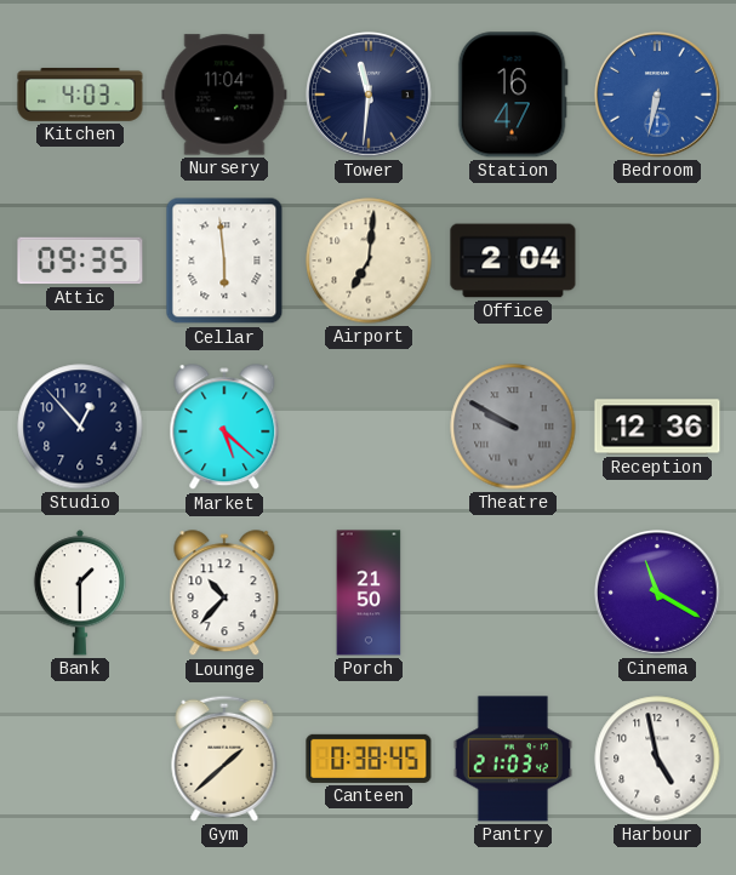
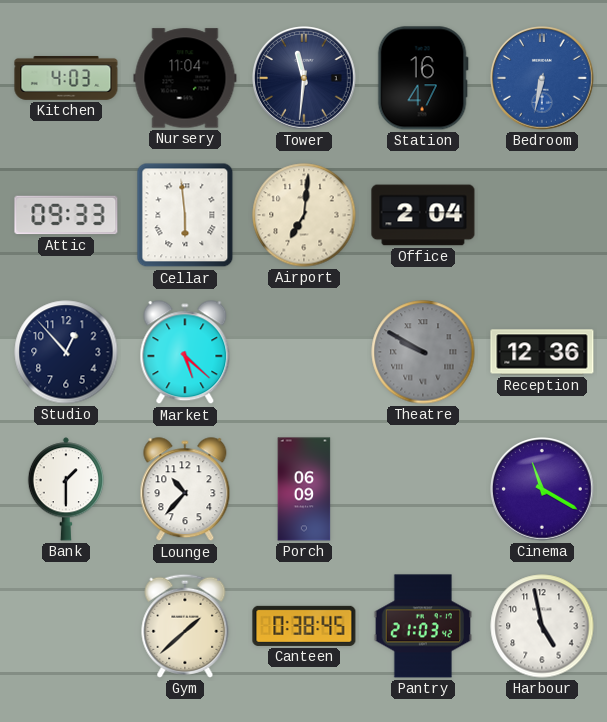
Attic: 09:35 -> 09:33 (66, 215)
Porch: 21:50 -> 06:09 (304, 489)
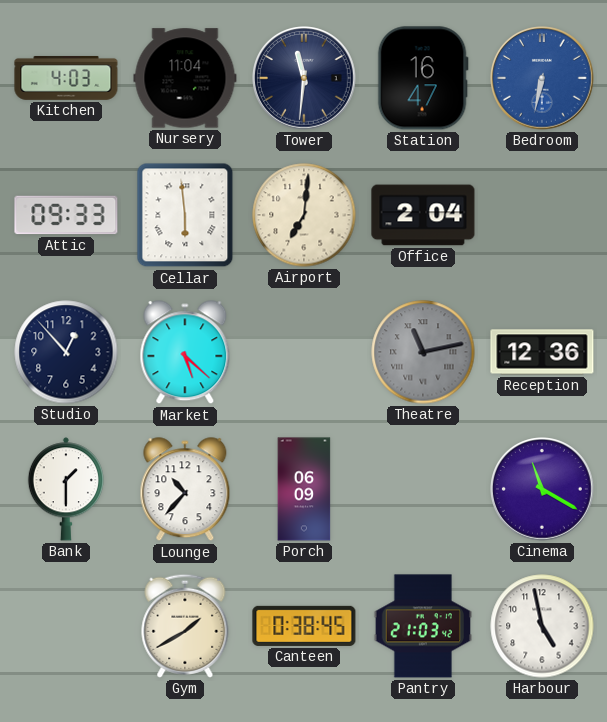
Theatre: 9:50 -> 11:13 (423, 352)
Gym: 1:38 -> 1:40 (185, 626)
